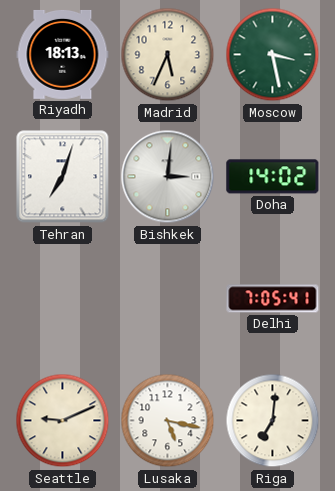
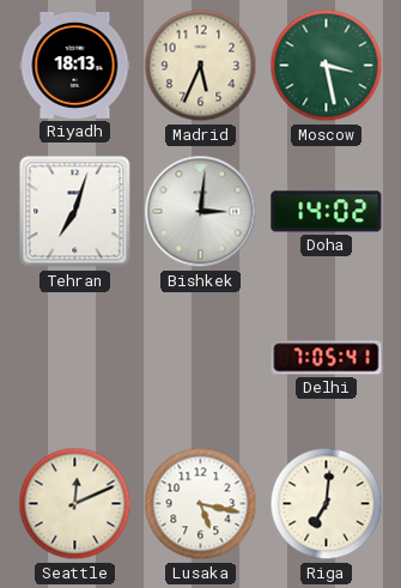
Seattle: 9:11 -> 12:11 (75, 504)
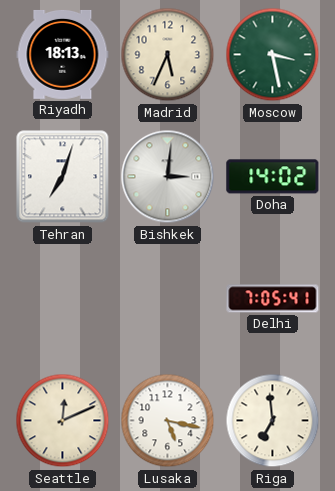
Riga: 7:01 -> 6:59 (273, 421)
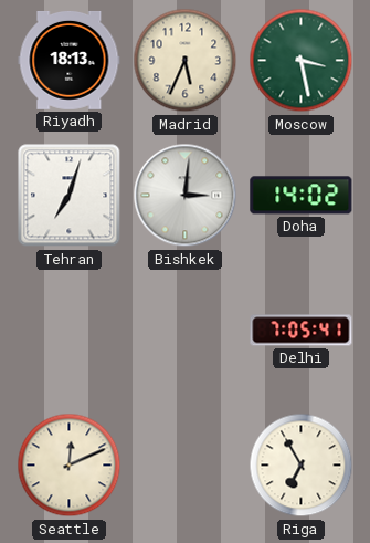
Lusaka: 5:17 -> none (168, 421)
Riga: 6:59 -> 6:55 (302, 466)
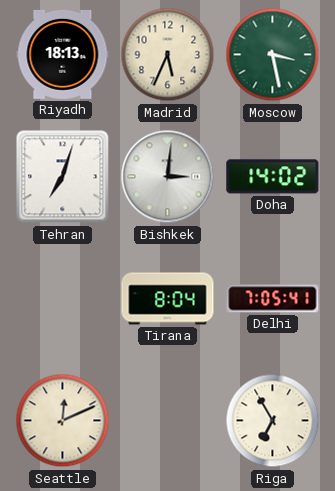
Tirana: none -> 8:04 (168, 299)
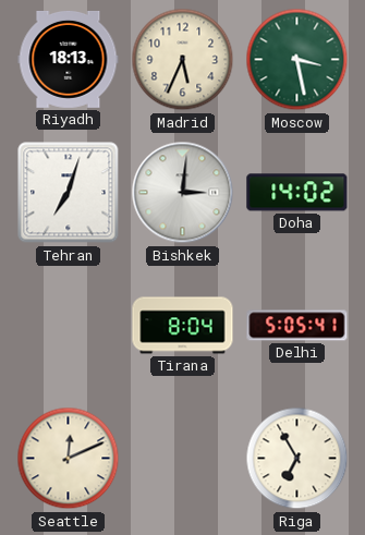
Delhi: 7:05 -> 5:05 (297, 326)
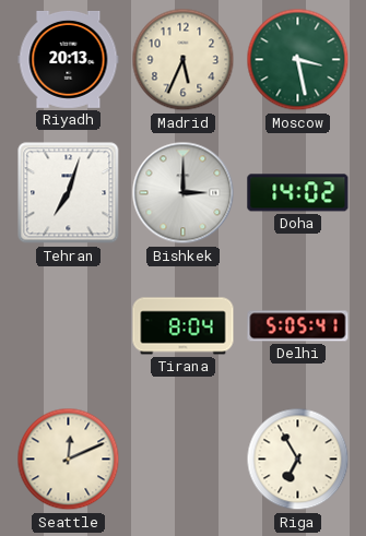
Riyadh: 18:13 -> 20:13 (69, 59)
Bishkek: 3:01 -> 3:00 (184, 193)
